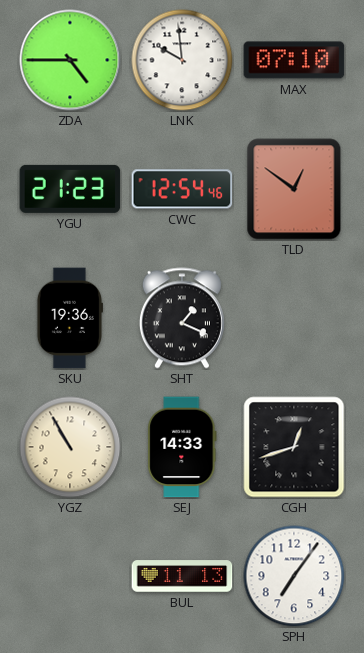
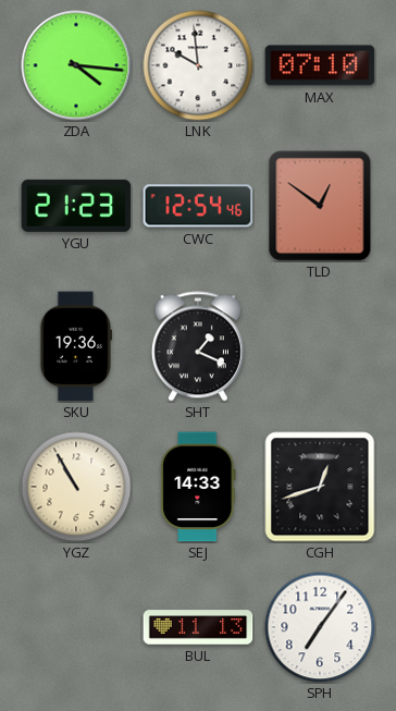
ZDA: 4:45 -> 4:16 (76, 65)
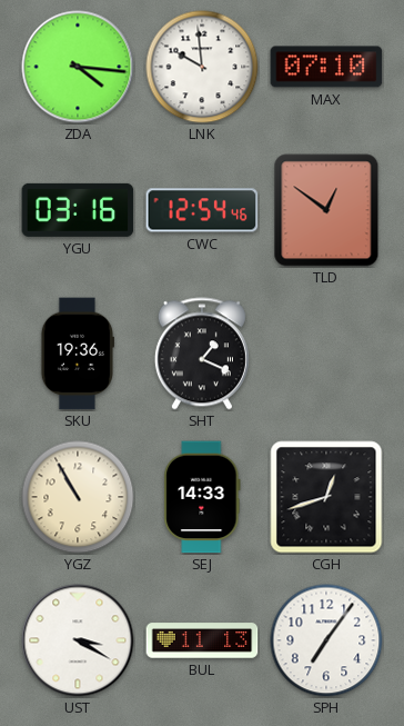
YGU: 21:23 -> 03:16 (78, 210)
UST: none -> 3:20 (78, 640)
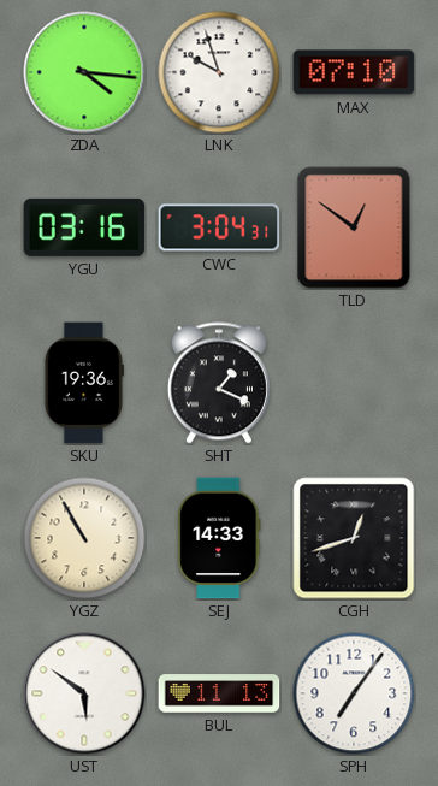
LNK: 9:59 -> 9:57 (219, 72)
CWC: 12:54 -> 3:04 (219, 227)
UST: 3:20 -> 5:51 (84, 693)
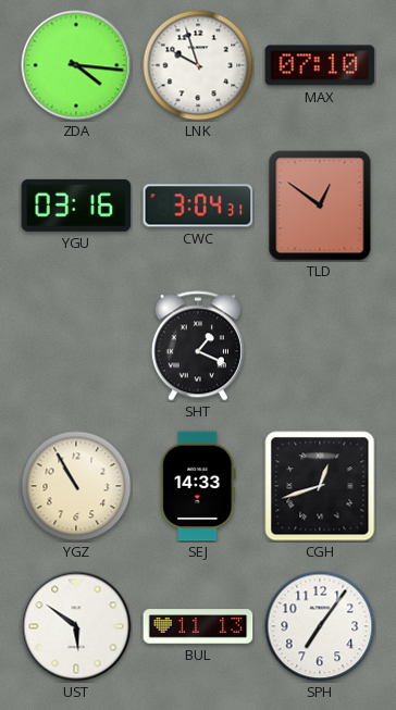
SKU: 19:36 -> none (83, 383)
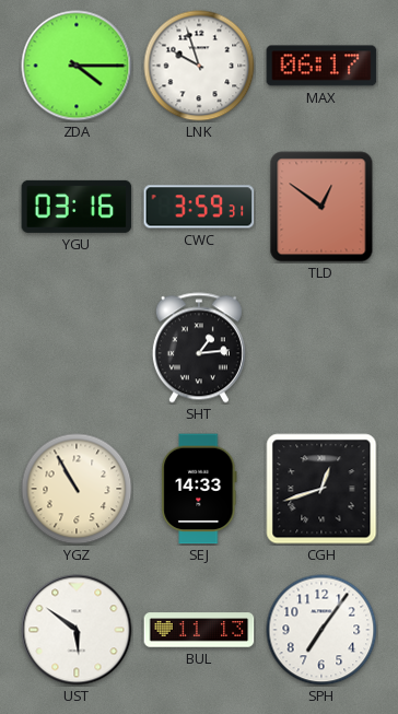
ZDA: 4:16 -> 4:15 (77, 66)
MAX: 07:10 -> 06:17 (321, 66)
CWC: 3:04 -> 3:59 (199, 207)
SHT: 1:19 -> 1:14 (199, 348)
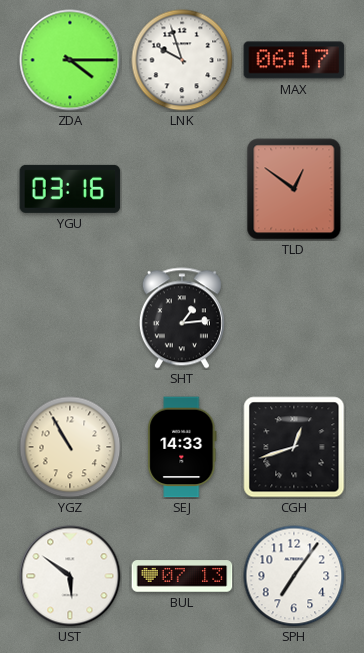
CWC: 3:59 -> none (199, 207)
BUL: 11:13 -> 07:13 (182, 576)
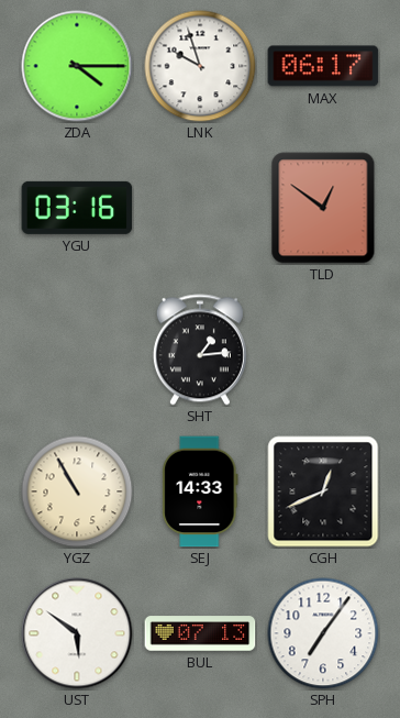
CGH: 12:42 -> 12:41 (323, 491)
